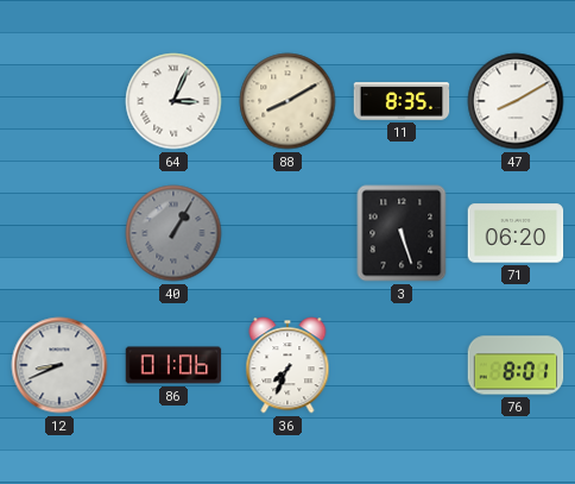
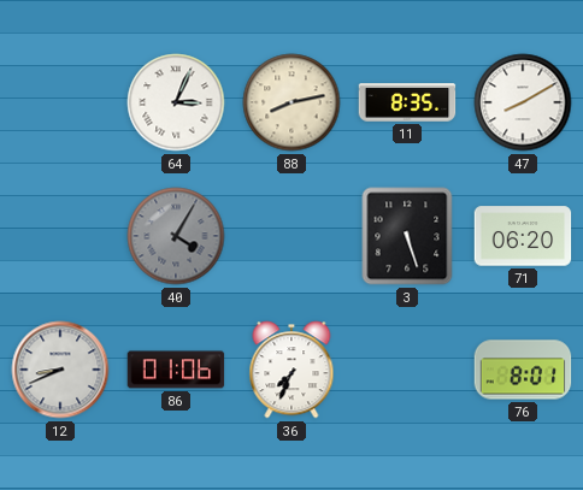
88: 8:10 -> 8:13 (291, 102)
40: 1:05 -> 4:05 (176, 236)
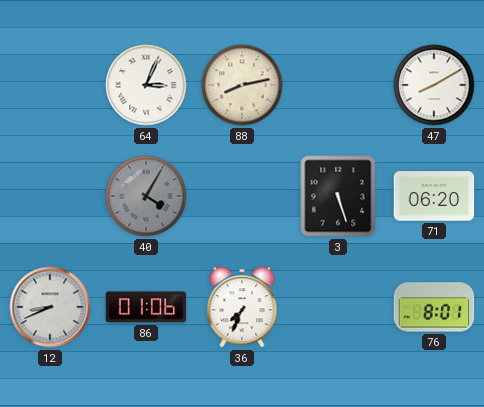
11: 8:35 -> none (407, 102)
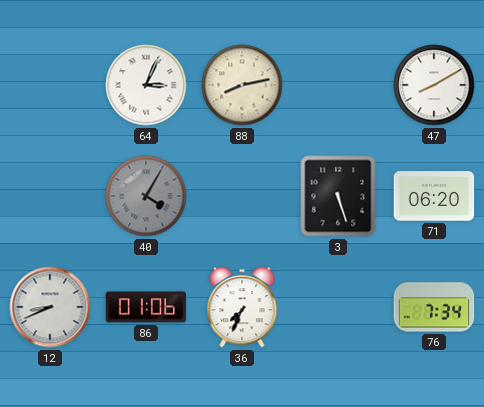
76: 8:01 -> 7:34 (434, 307)
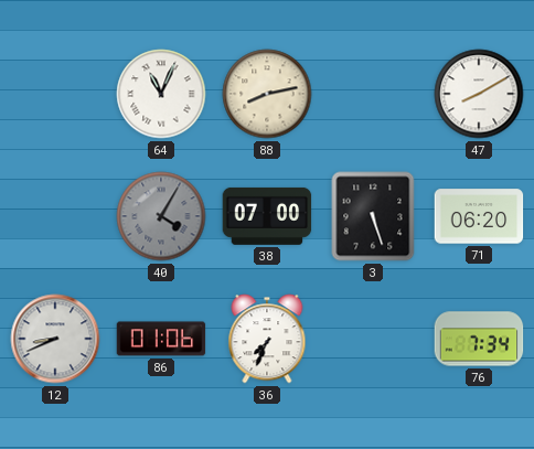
64: 3:04 -> 11:04 (161, 94)
38: none -> 07:00 (267, 216)
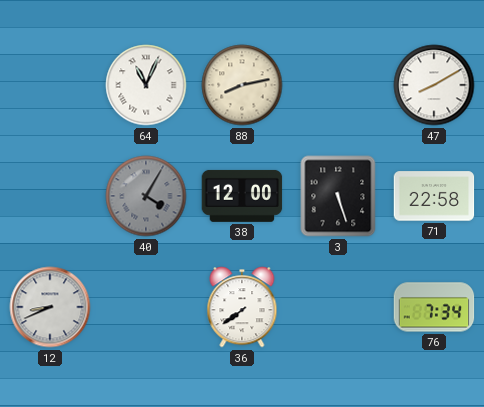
38: 07:00 -> 12:00 (242, 196)
71: 06:20 -> 22:58 (434, 196)
86: 01:06 -> none (161, 339)
36: 7:34 -> 7:39 (242, 307)
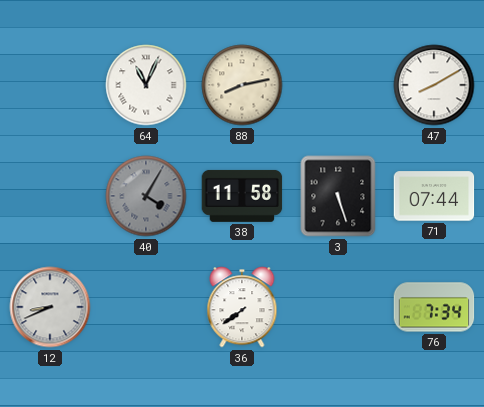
38: 12:00 -> 11:58 (242, 196)
71: 22:58 -> 07:44 (434, 196)
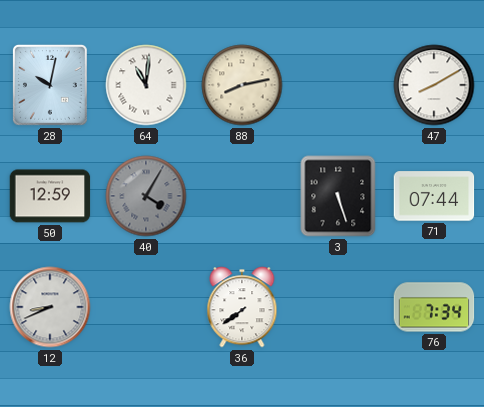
28: none -> 10:02 (50, 85)
64: 11:04 -> 11:01 (146, 85)
50: none -> 12:59 (50, 196)
38: 11:58 -> none (242, 196)
